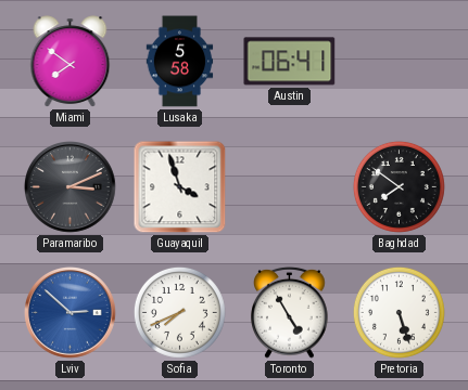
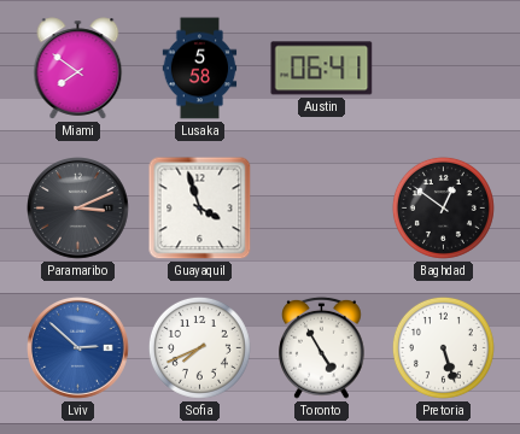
Baghdad: 7:51 -> 12:51 (443, 207)
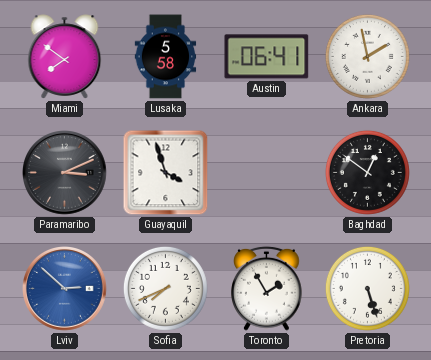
Ankara: none -> 1:58 (367, 56)
Toronto: 4:55 -> 1:55 (267, 288)
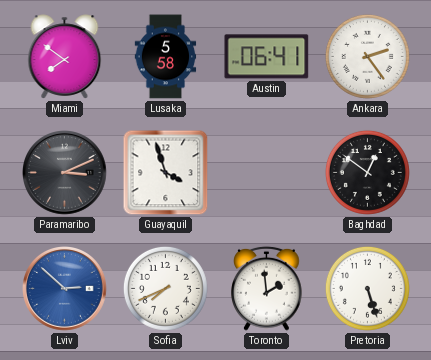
Ankara: 1:58 -> 2:24 (367, 56)
Toronto: 1:55 -> 1:59 (267, 288)
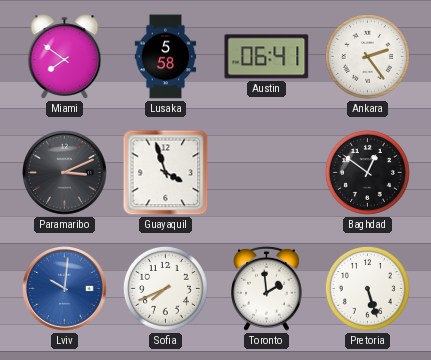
Lviv: 2:52 -> 10:01 (65, 289)
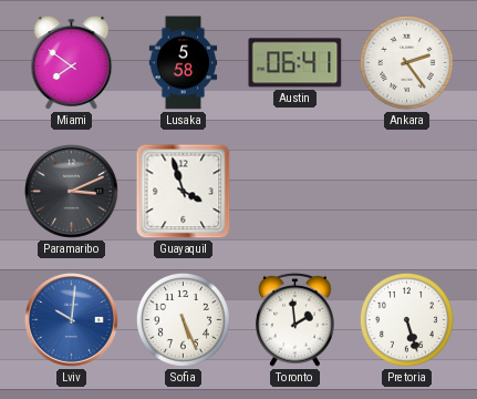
Baghdad: 12:51 -> none (367, 172)
Sofia: 7:41 -> 5:26 (183, 319)
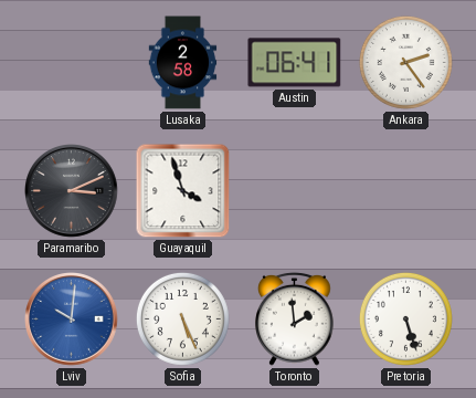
Miami: 7:51 -> none (72, 63)
Lusaka: 5:58 -> 2:58 (183, 63)
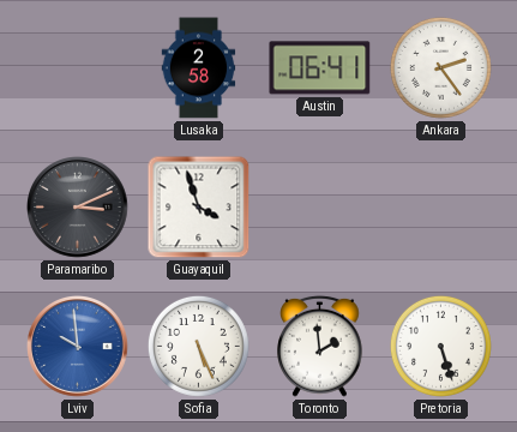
Lviv: 10:01 -> 9:59 (78, 347)
